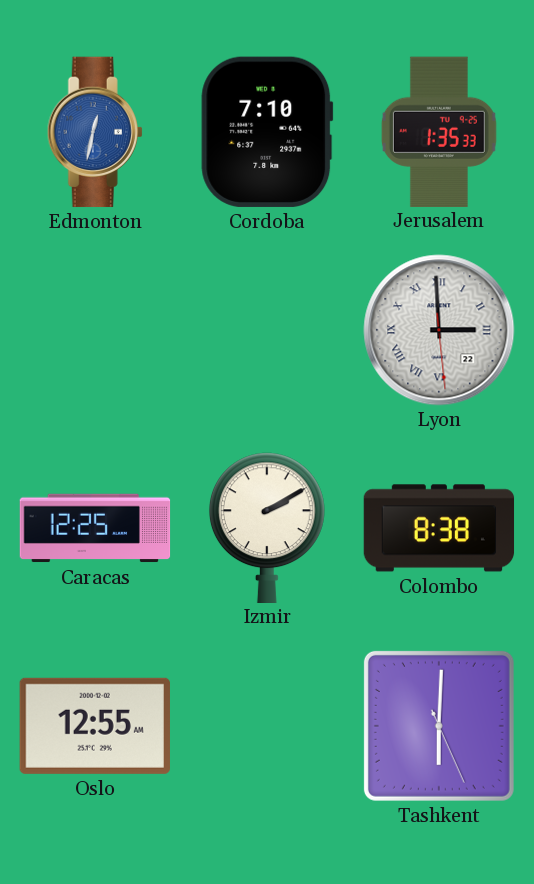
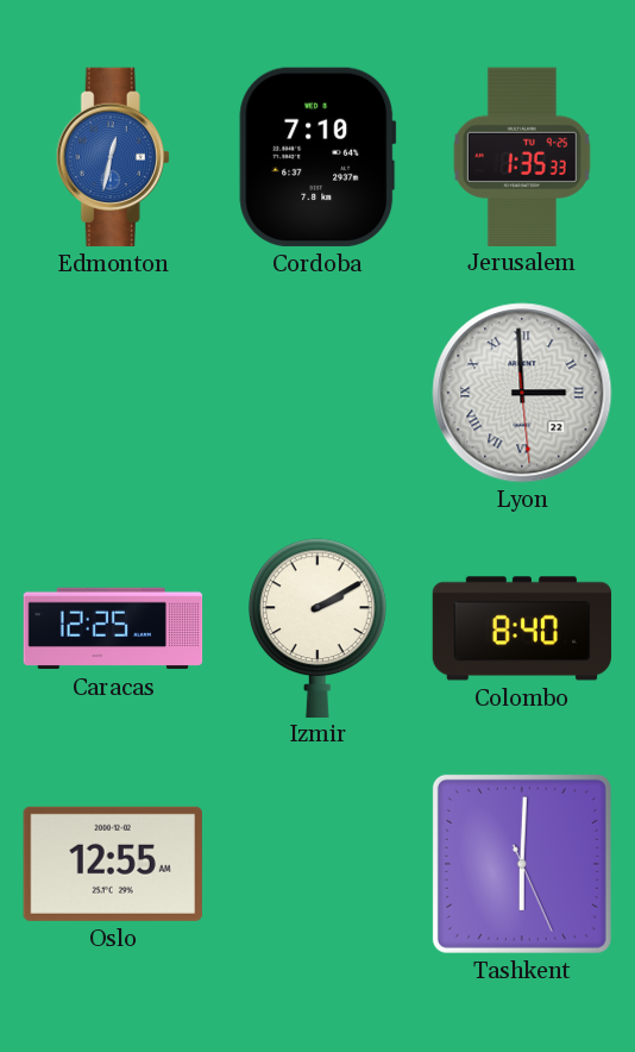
Colombo: 8:38 -> 8:40 (522, 628)
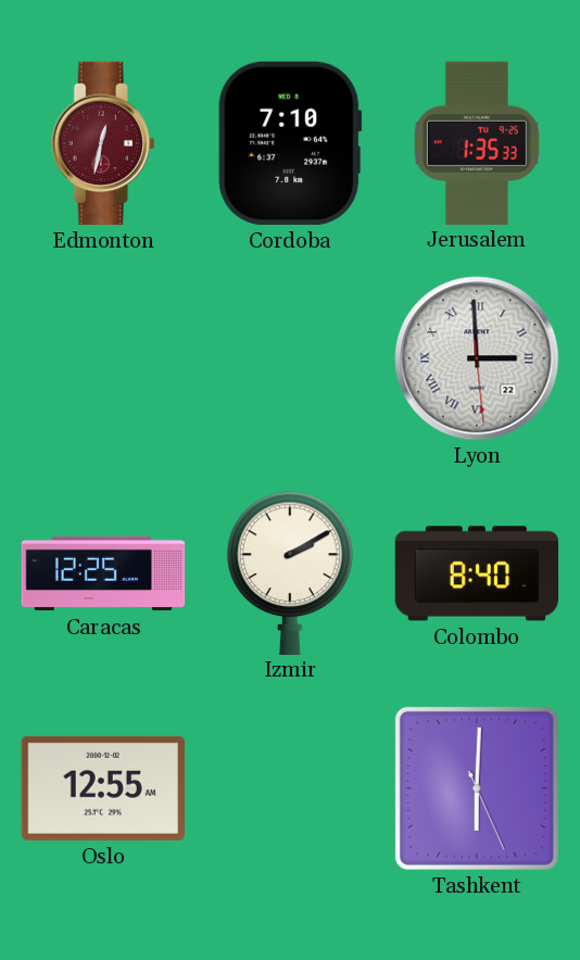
Edmonton dial: blue -> burgundy (103, 143)
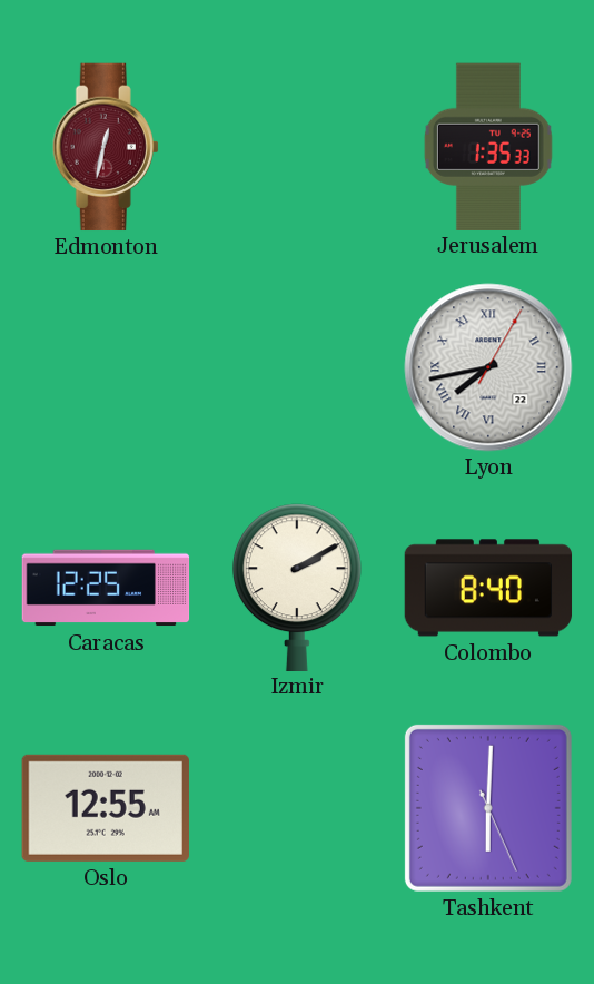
Cordoba: 7:10 -> none (290, 143)
Lyon: 2:59 -> 7:43 (488, 367)
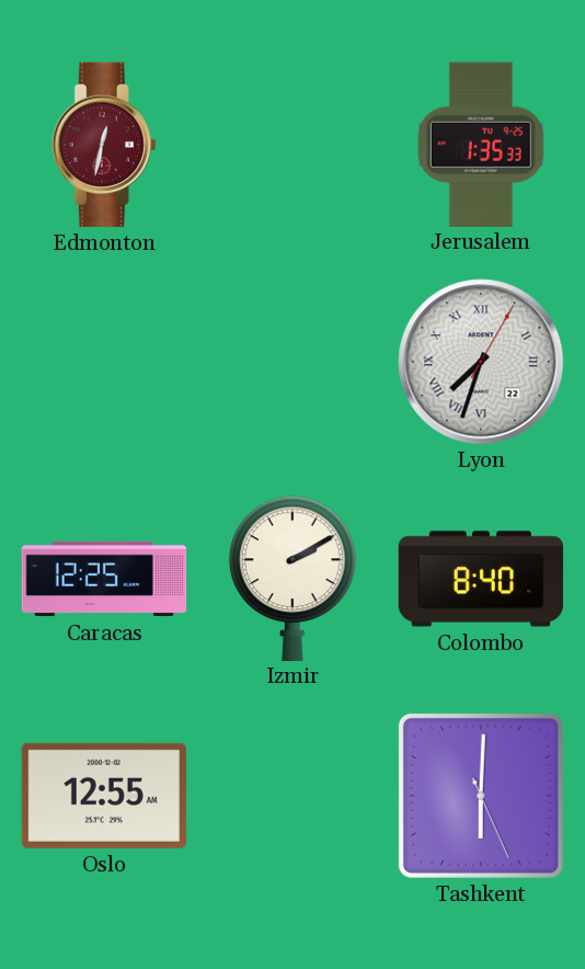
Lyon: 7:43 -> 7:33 (481, 362)
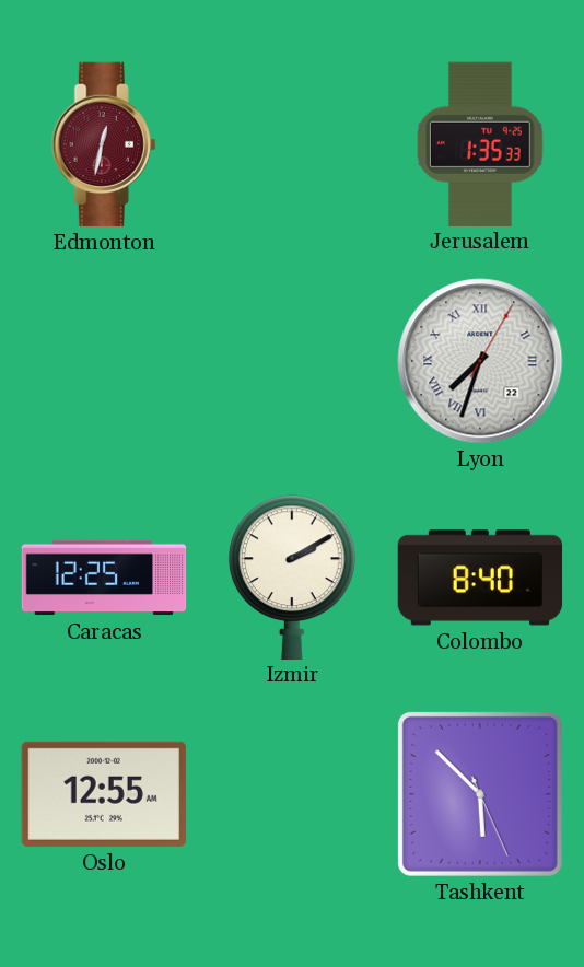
Tashkent: 6:00 -> 5:52 (480, 794)
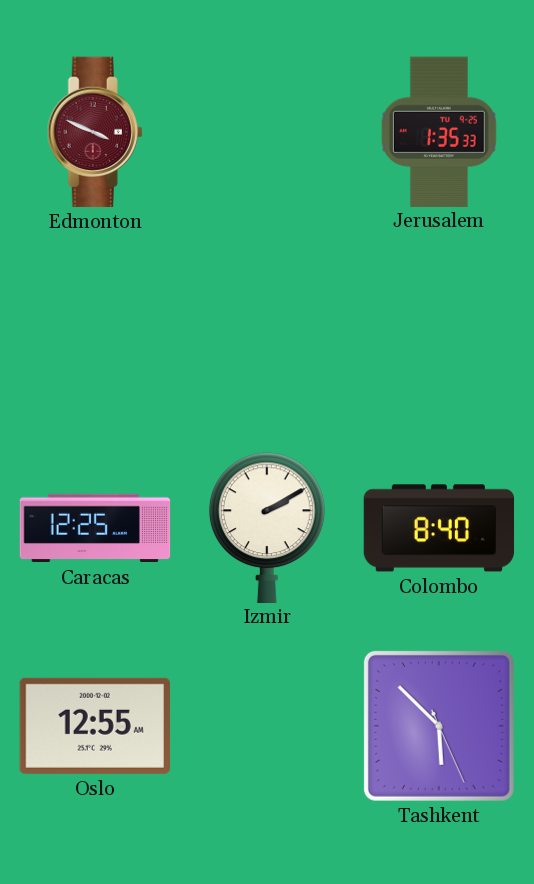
Edmonton: 12:32 -> 3:49 (95, 132)
Lyon: 7:33 -> none (480, 361)
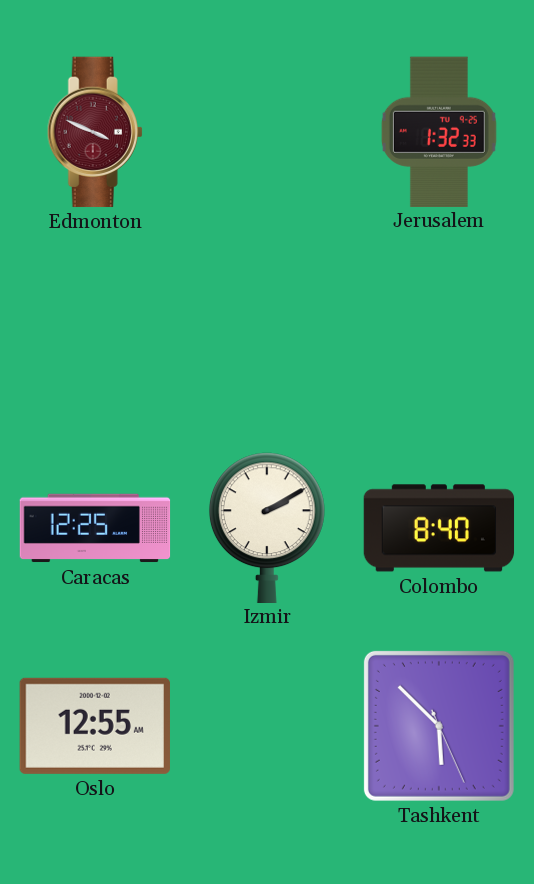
Jerusalem: 1:35 -> 1:32 (439, 131)
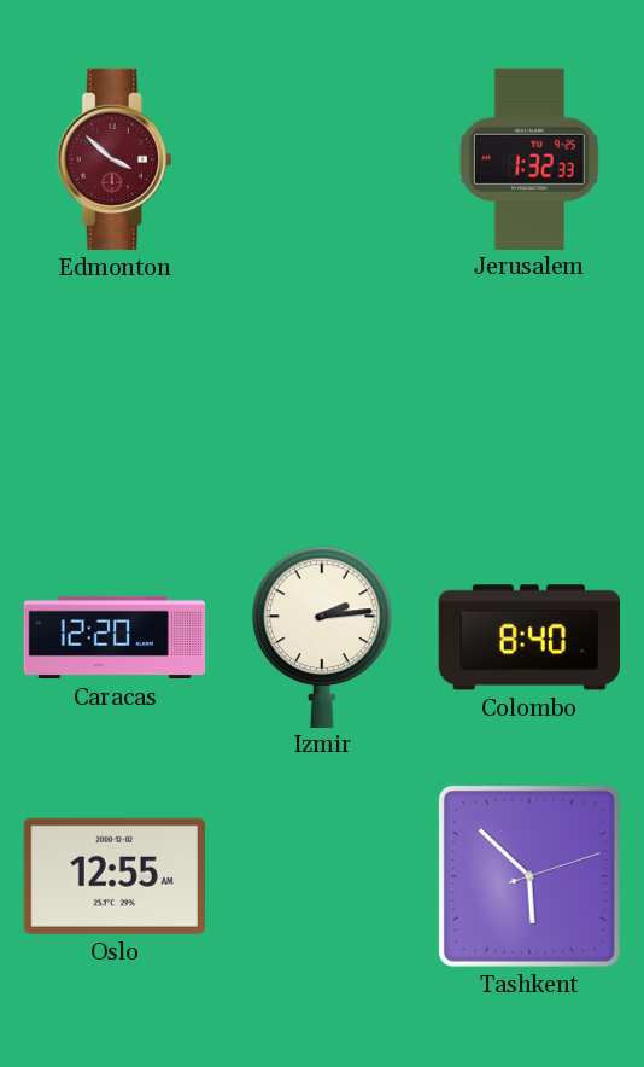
Edmonton: 3:49 -> 3:52 (115, 159)
Caracas: 12:25 -> 12:20 (115, 637)
Izmir: 2:10 -> 2:14 (322, 636)
Tashkent: 5:52:26 -> 5:52:12 (529, 876)
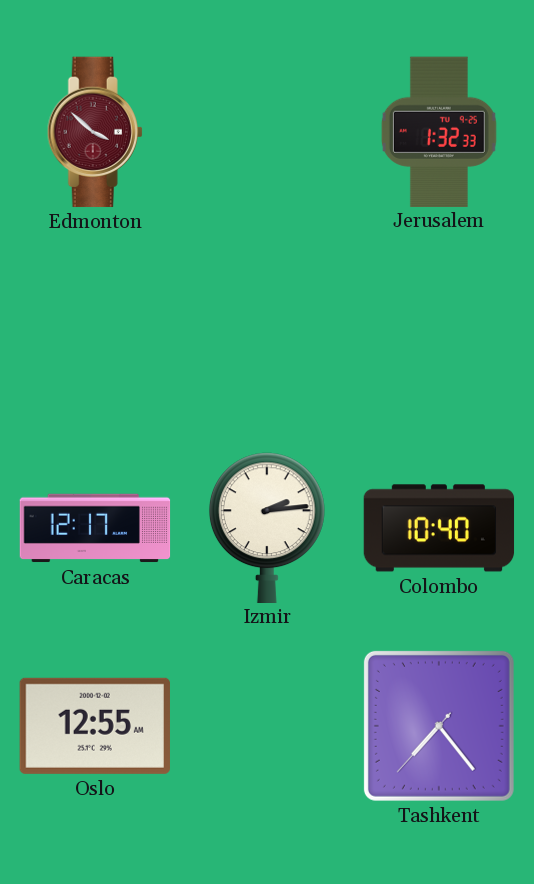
Caracas: 12:20 -> 12:17 (95, 528)
Colombo: 8:40 -> 10:40 (439, 528)
Tashkent: 5:52 -> 7:23 (439, 726)
